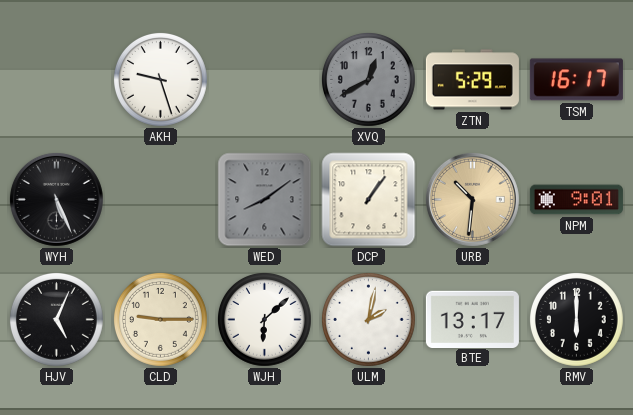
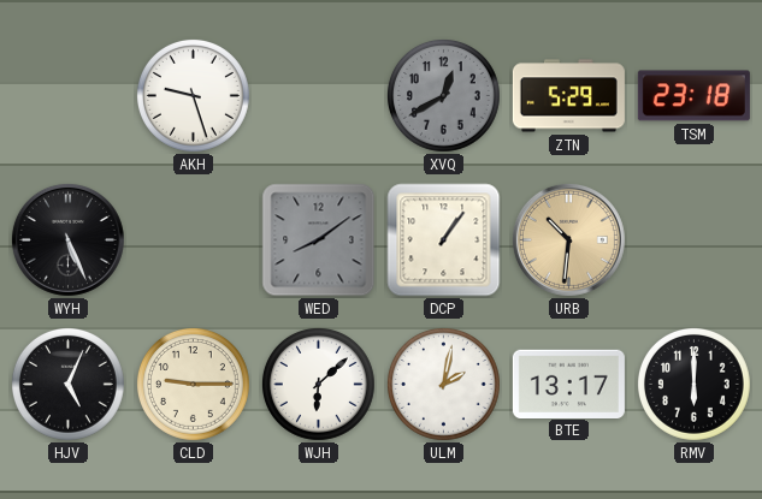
TSM: 16:17 -> 23:18 (693, 96)
NPM: 9:01 -> none (576, 200)
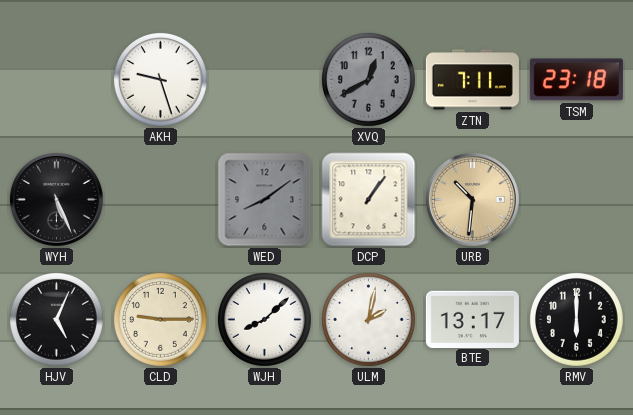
ZTN: 5:29 -> 7:11 (472, 80)
WJH: 6:08 -> 8:08 (264, 319)
